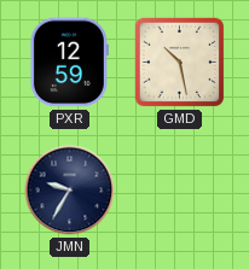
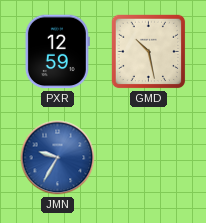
JMN dial: navy -> blue (58, 158)
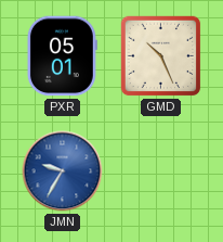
PXR: 12:59 -> 05:01 (62, 56)
GMD: 10:28 -> 10:26 (161, 56)
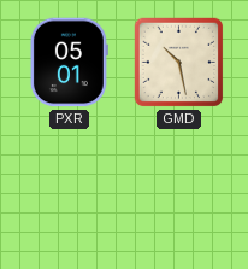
GMD: 10:26 -> 10:28 (179, 63)
JMN: 9:35 -> none (63, 171)
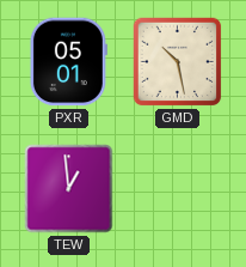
TEW: none -> 12:59 (69, 189)
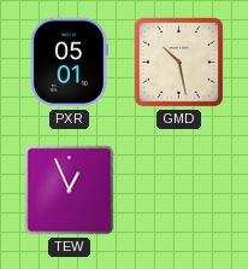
TEW: 12:59 -> 12:56 (70, 191)
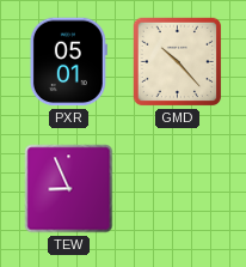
GMD: 10:28 -> 10:23 (178, 62)
TEW: 12:56 -> 8:56 (69, 189)
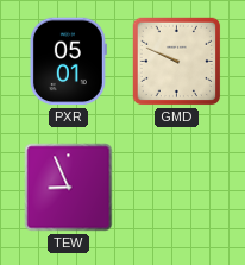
GMD: 10:23 -> 9:49 (177, 62)
